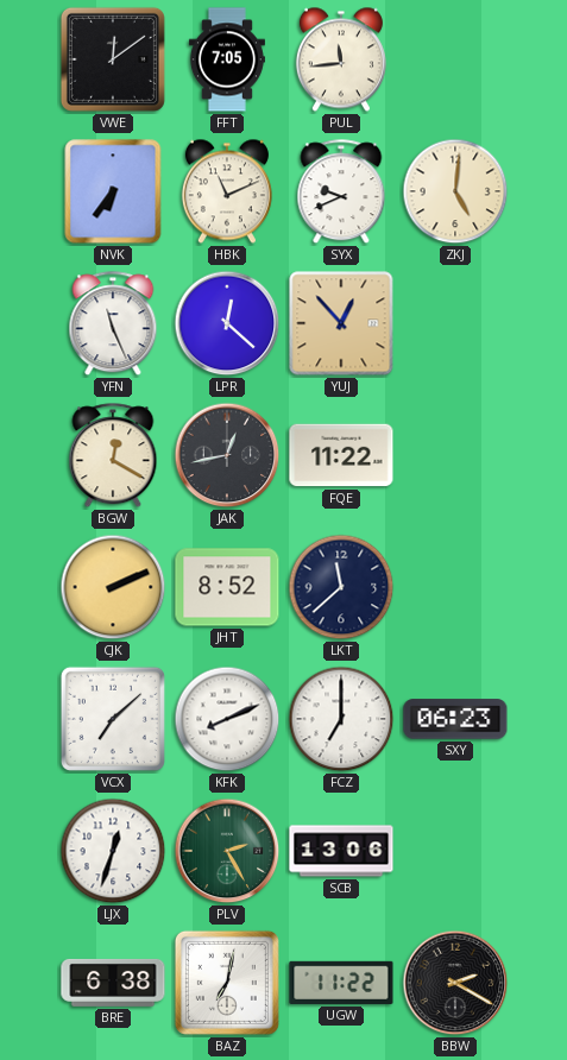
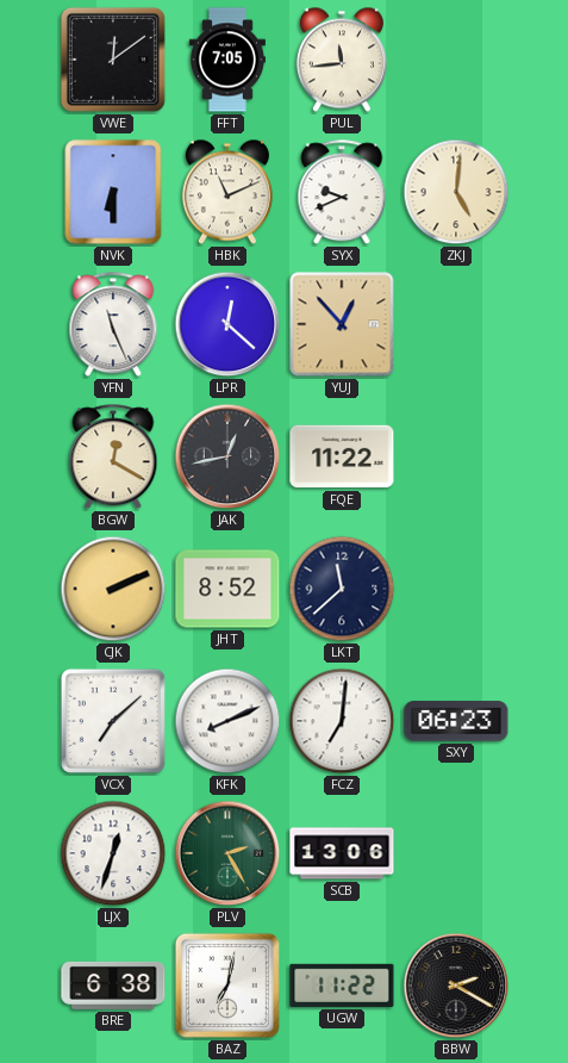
NVK: 6:36 -> 6:30 (113, 192)
FCZ: 7:00 -> 7:01 (342, 721)
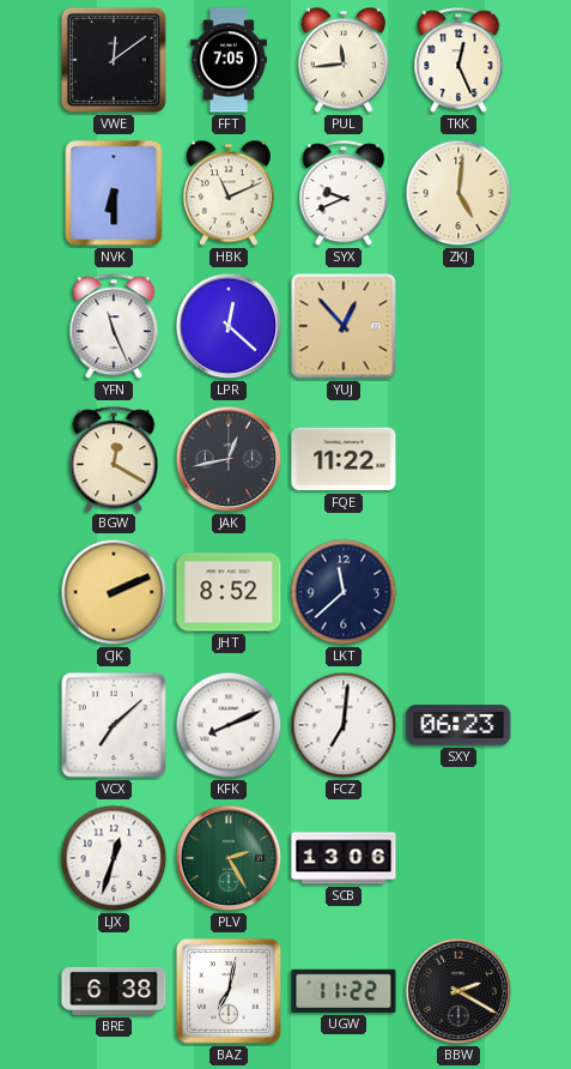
TKK: none -> 12:26 (458, 61)
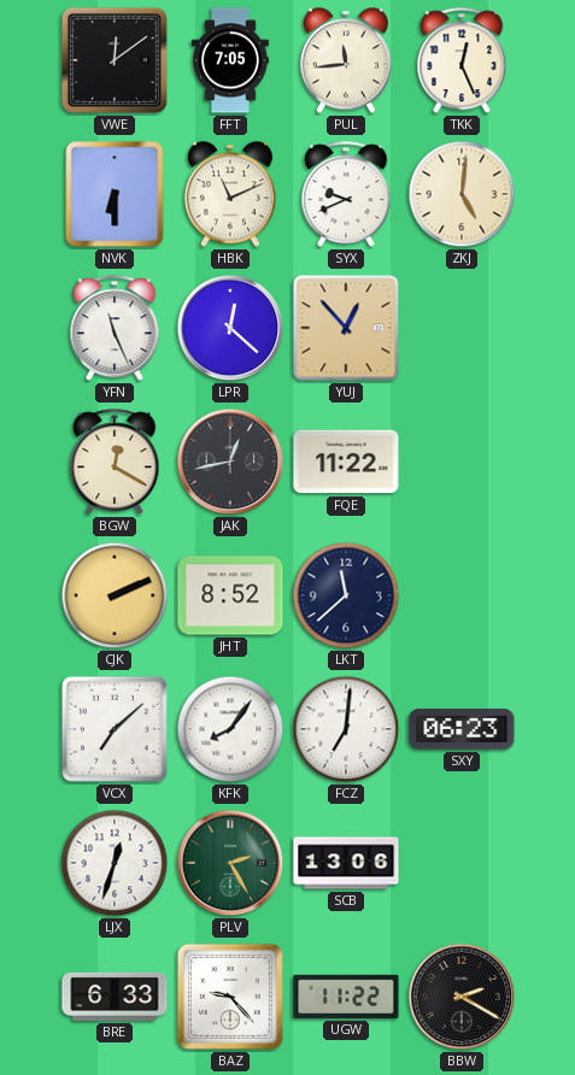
KFK: 8:11 -> 8:06 (230, 729)
BRE: 6:38 -> 6:33 (115, 997)
BAZ: 7:02 -> 9:23 (230, 997)
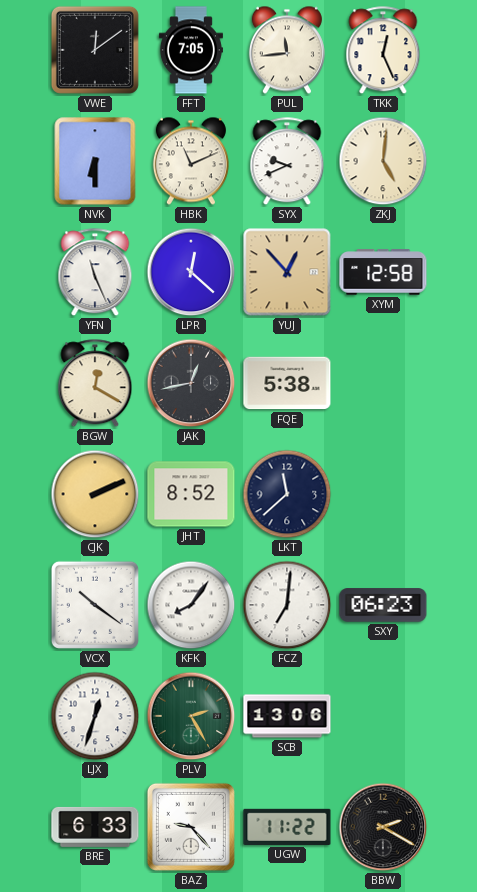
XYM: none -> 12:58 (383, 272)
FQE: 11:22 -> 5:38 (287, 383)
VCX: 7:08 -> 10:21 (95, 605)
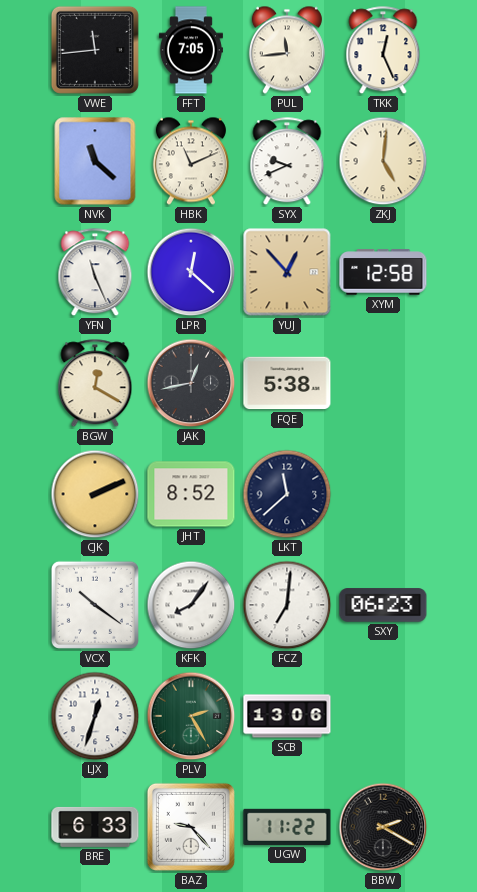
VWE: 12:09 -> 11:44 (95, 50)
NVK: 6:30 -> 11:22 (95, 161)
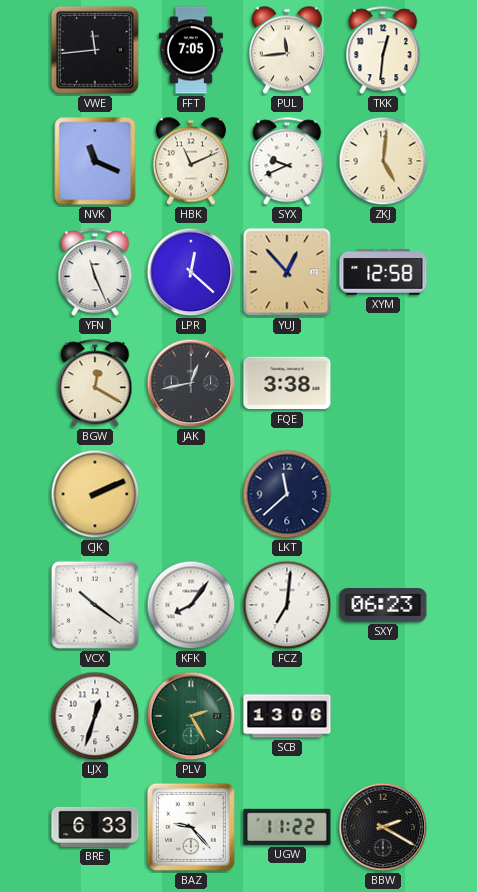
TKK: 12:26 -> 12:31 (383, 51)
NVK: 11:22 -> 11:19 (95, 161)
FQE: 5:38 -> 3:38 (287, 383)
JHT: 8:52 -> none (191, 494)
